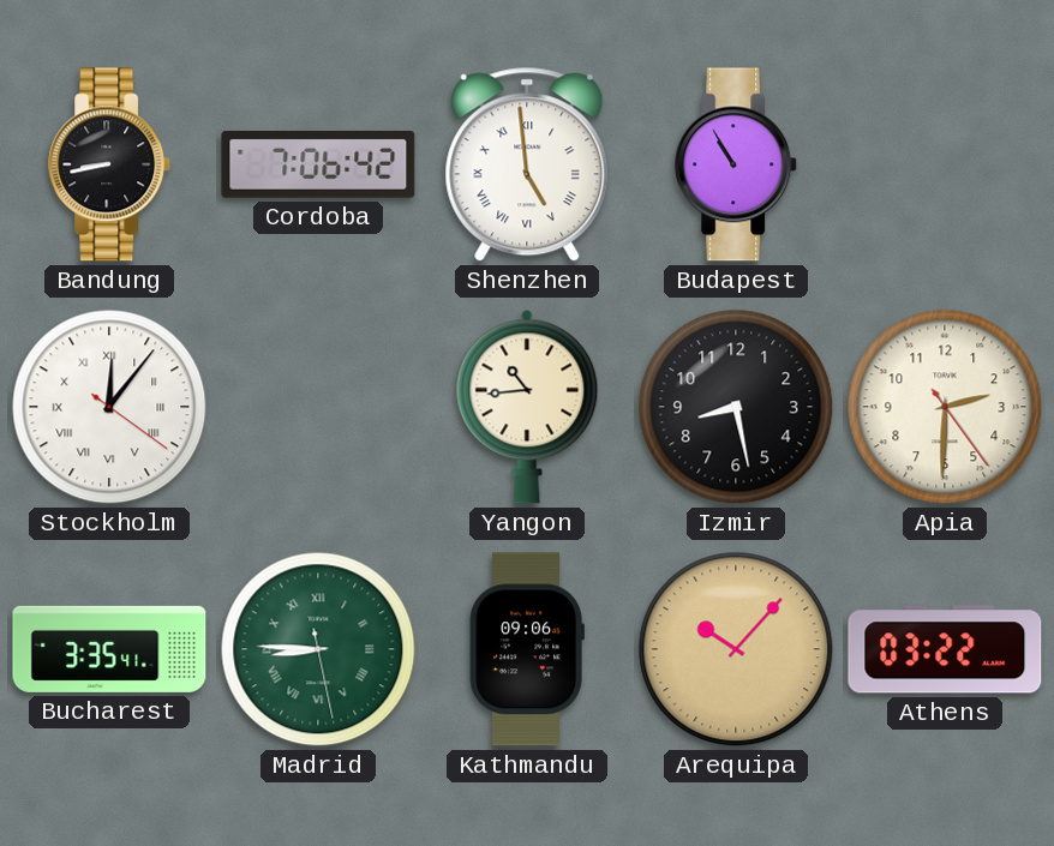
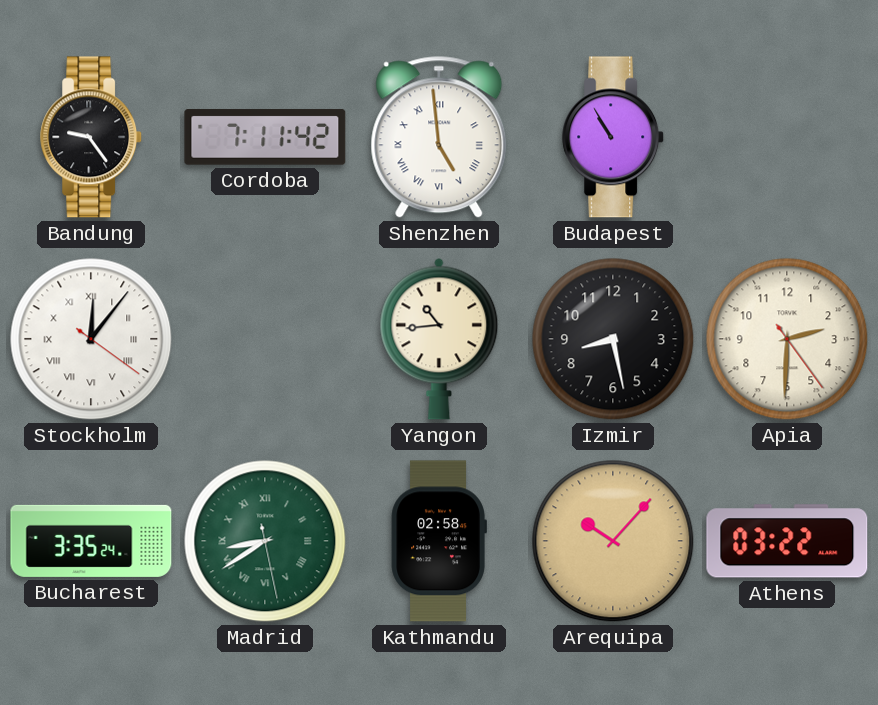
Bandung: 8:43 -> 9:24 (92, 137)
Cordoba: 7:06 -> 7:11 (265, 137)
Bucharest: 3:35:41 -> 3:35:24 (91, 541)
Madrid: 8:45 -> 8:39 (265, 541)
Kathmandu: 09:06 -> 02:58 (439, 541)
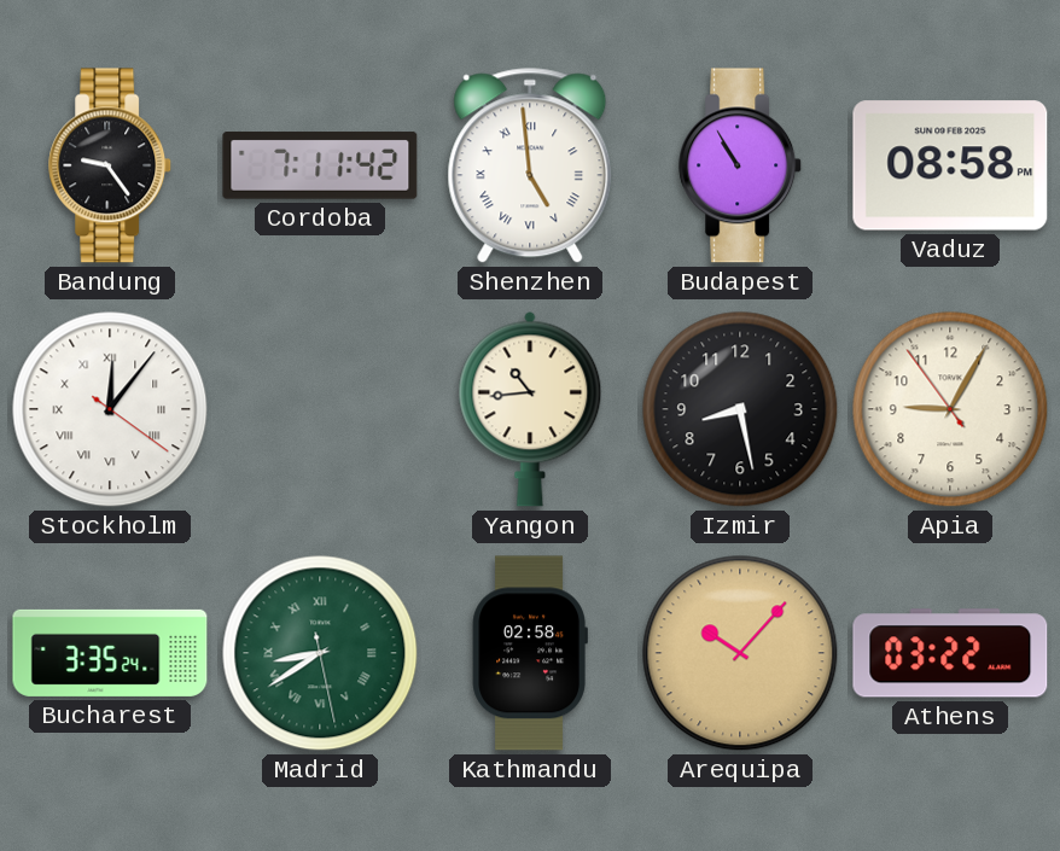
Vaduz: none -> 08:58 (950, 165)
Apia: 2:30 -> 9:04 (950, 409)
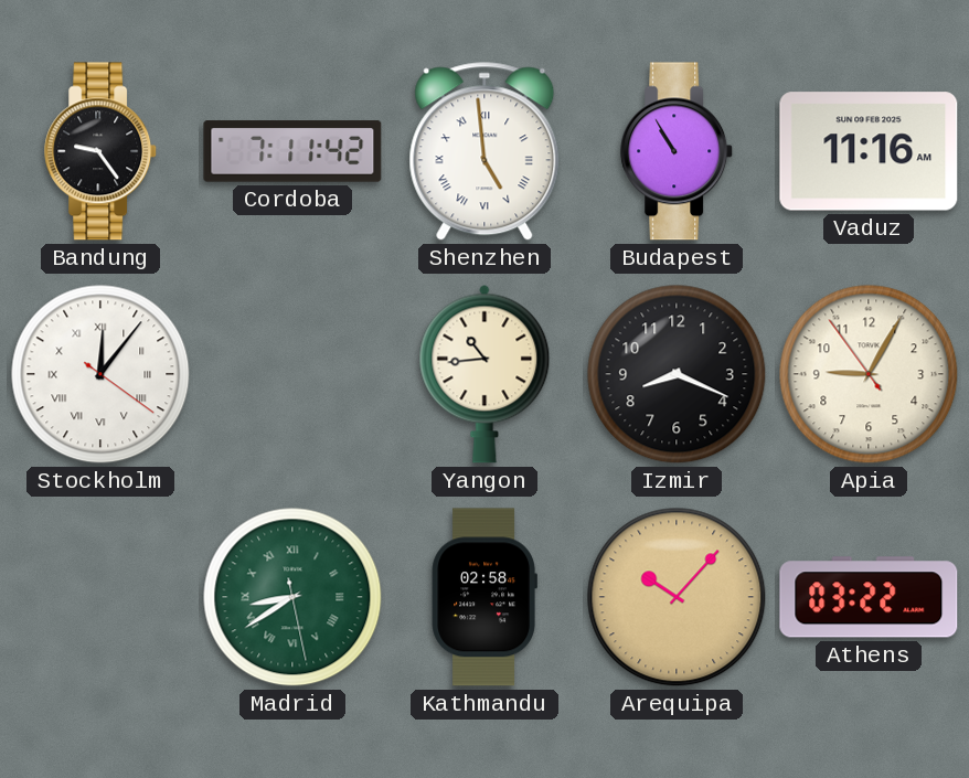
Vaduz: 08:58 -> 11:16 (869, 151)
Izmir: 8:28 -> 8:19 (677, 374)
Bucharest: 3:35 -> none (110, 653)
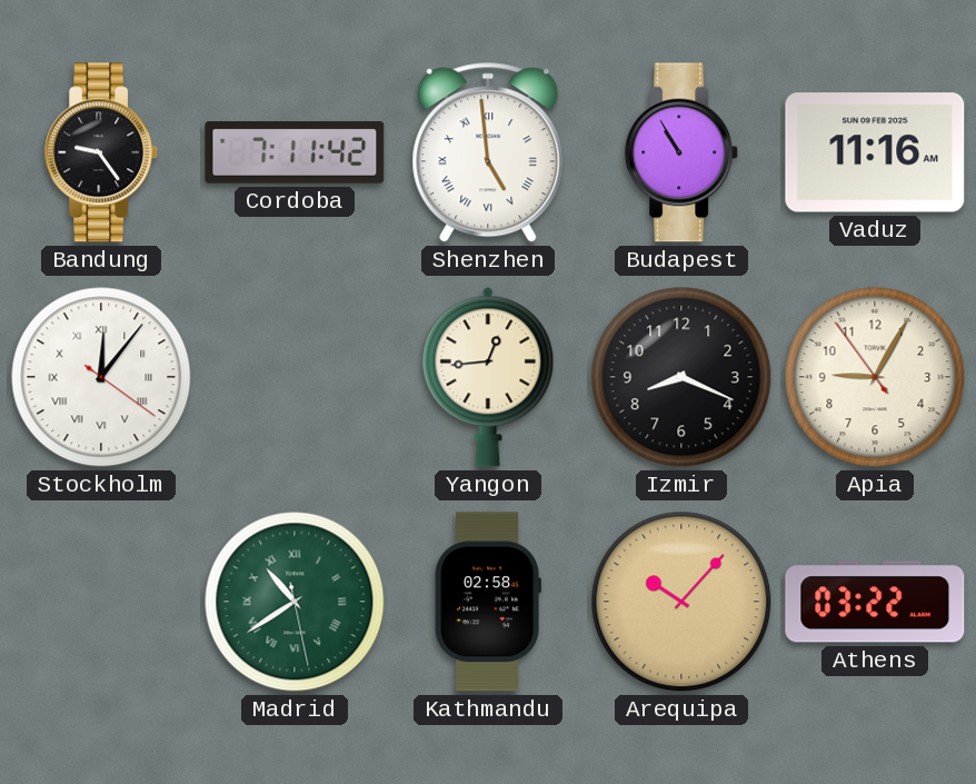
Yangon: 10:44 -> 12:44 (488, 377)
Madrid: 8:39 -> 10:39 (295, 602)
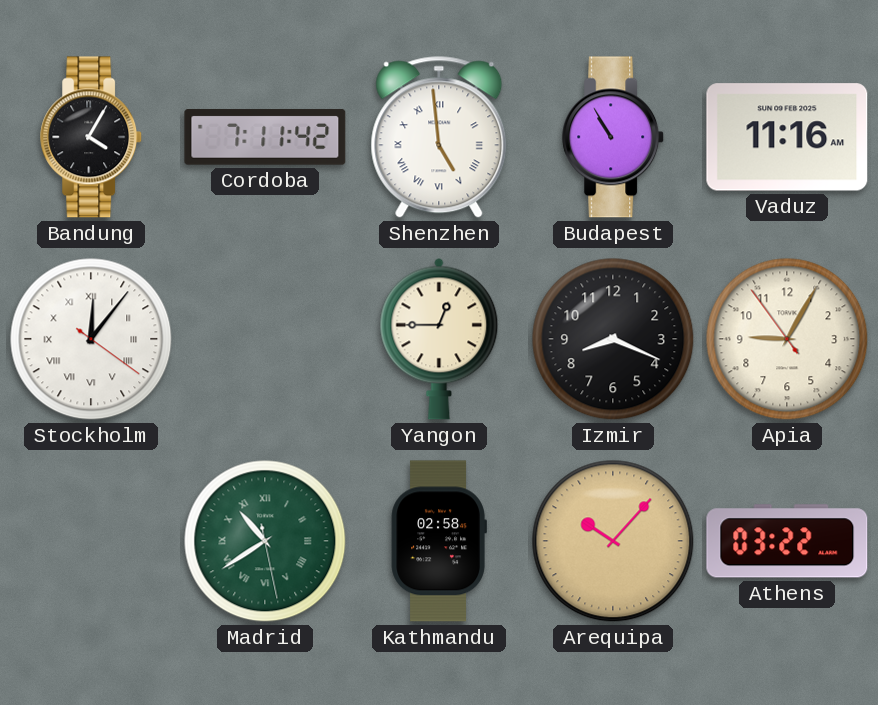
Bandung: 9:24 -> 4:05 (92, 137)
Yangon: 12:44 -> 12:45 (439, 339)
